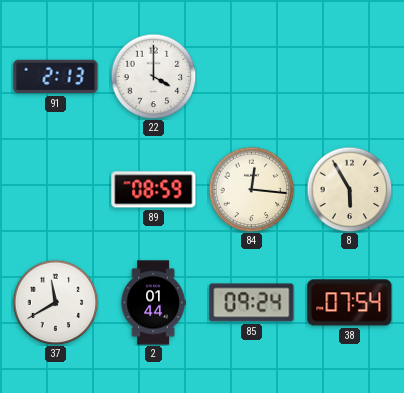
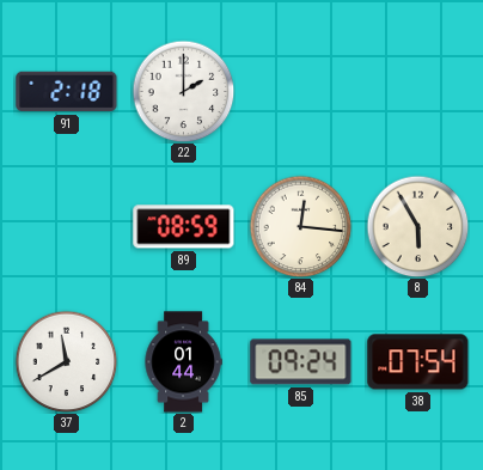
91: 2:13 -> 2:18 (67, 92)
22: 4:00 -> 2:00 (183, 91)
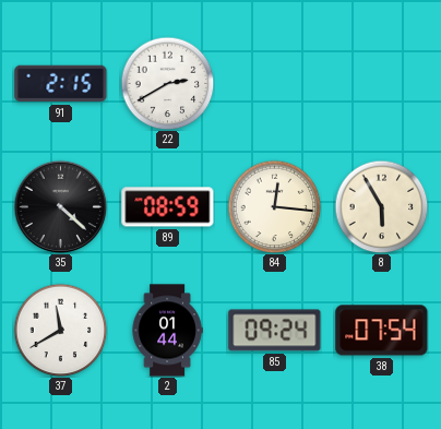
91: 2:18 -> 2:15 (61, 84)
22: 2:00 -> 2:40 (167, 83)
35: none -> 4:22 (60, 206)
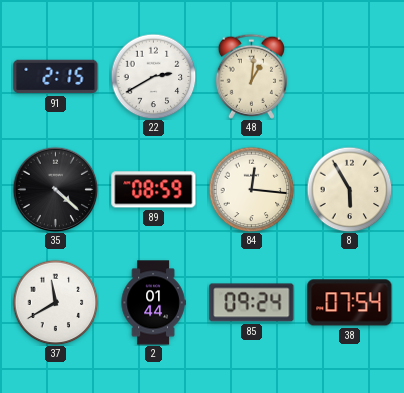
48: none -> 1:01 (251, 76)
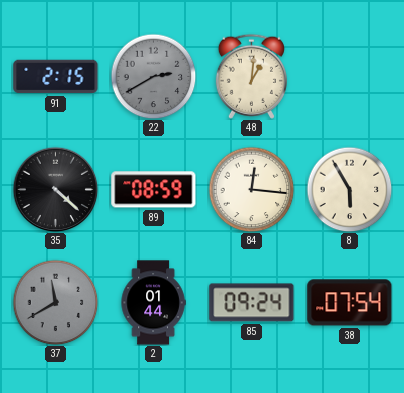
22 dial: white -> grey (153, 76)
37 dial: white -> grey (55, 302)
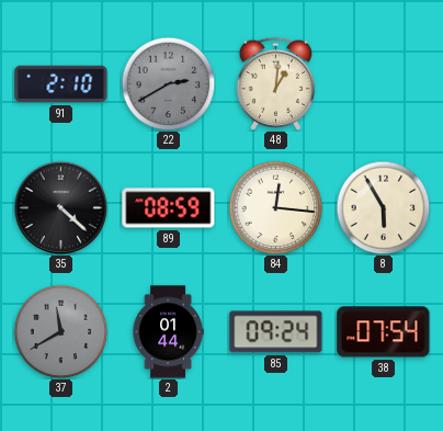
91: 2:15 -> 2:10 (61, 84)
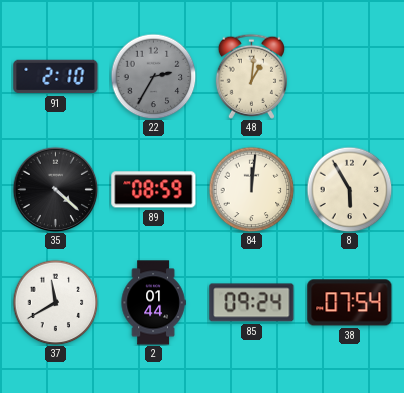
22: 2:40 -> 2:35 (153, 76)
84: 12:16 -> 12:01 (251, 189)
37 dial: grey -> white (55, 302)
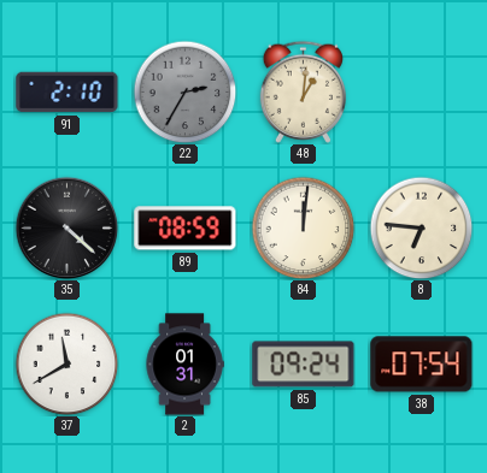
8: 5:55 -> 6:46 (421, 227)
2: 01:44 -> 01:31 (184, 365)
